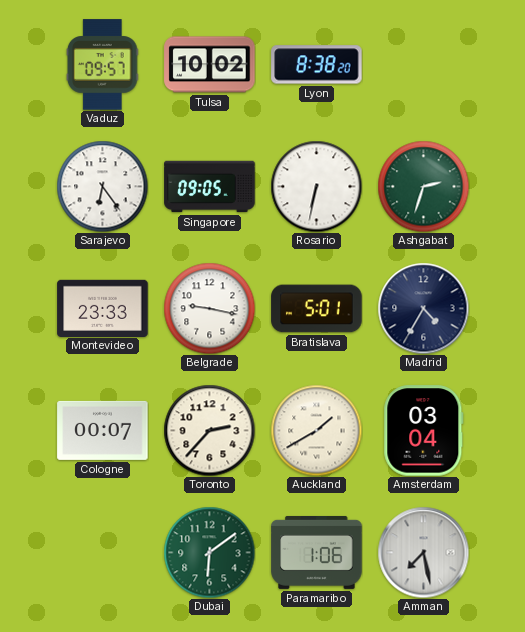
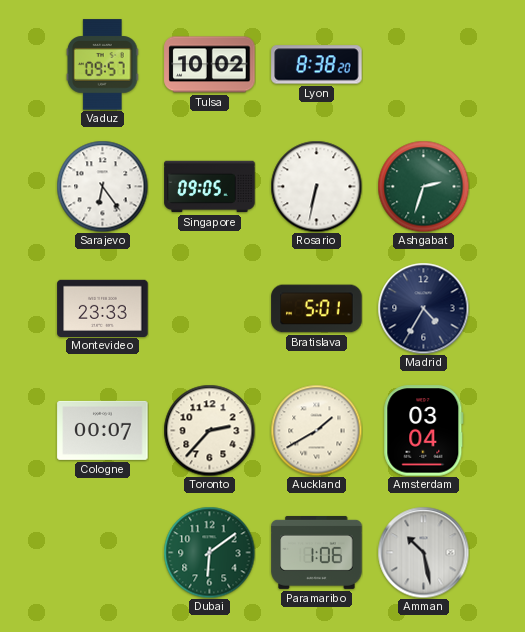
Belgrade: 9:17 -> none (209, 308)
Amman: 7:28 -> 10:28 (423, 552)
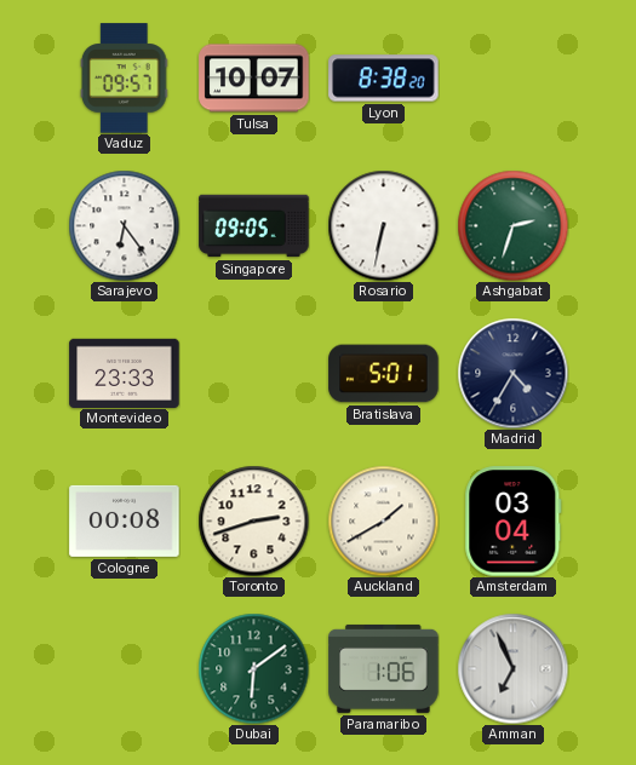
Tulsa: 10:02 -> 10:07 (254, 79)
Cologne: 00:07 -> 00:08 (125, 520)
Toronto: 2:37 -> 2:42 (253, 520)
Amman: 10:28 -> 6:56 (512, 668)
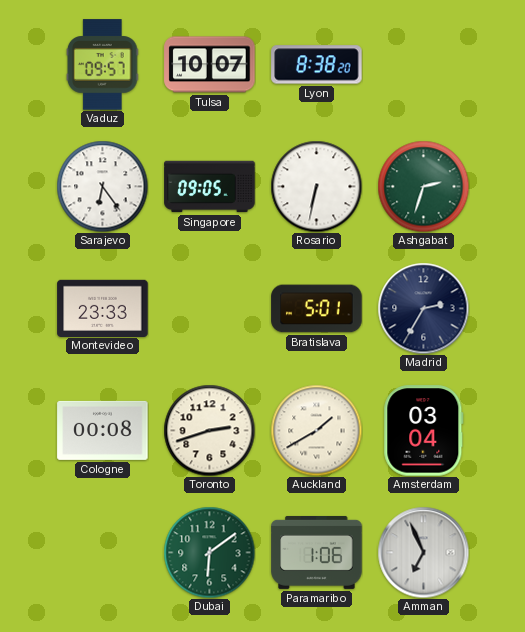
Madrid: 4:35 -> 2:35 (423, 308)
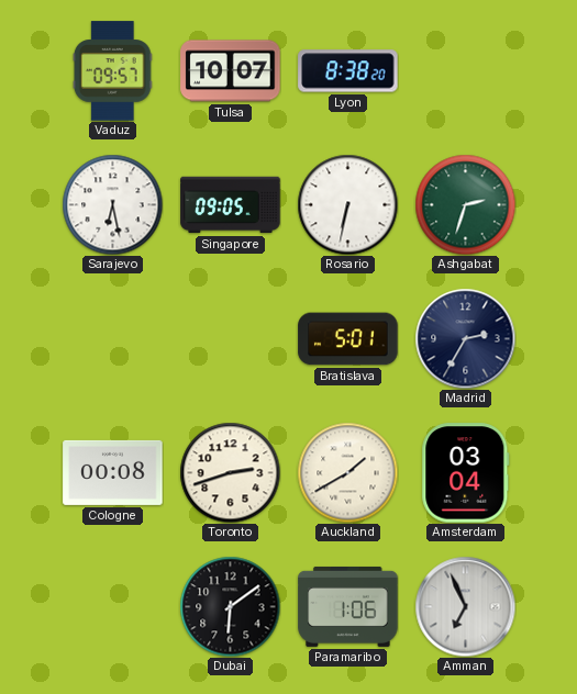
Sarajevo: 6:24 -> 6:28 (112, 204)
Montevideo: 23:33 -> none (103, 308)
Dubai dial: green -> black (230, 606)
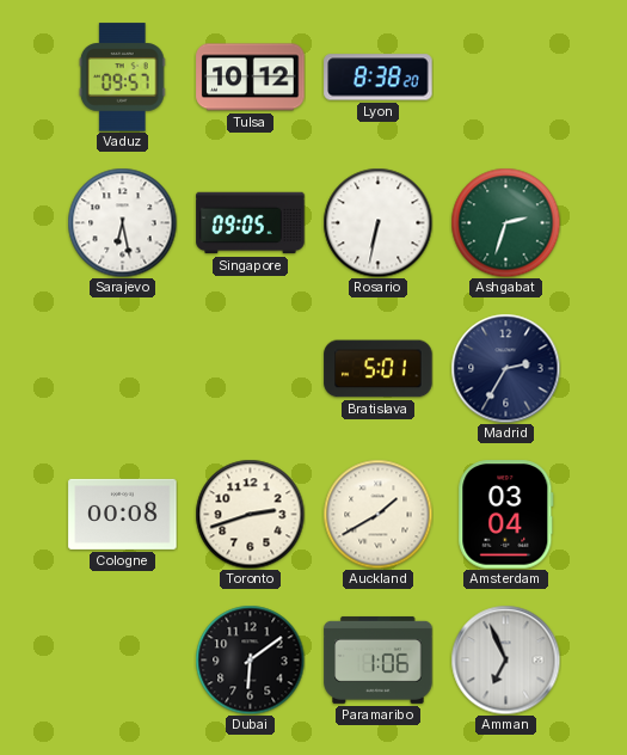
Tulsa: 10:07 -> 10:12 (251, 78)
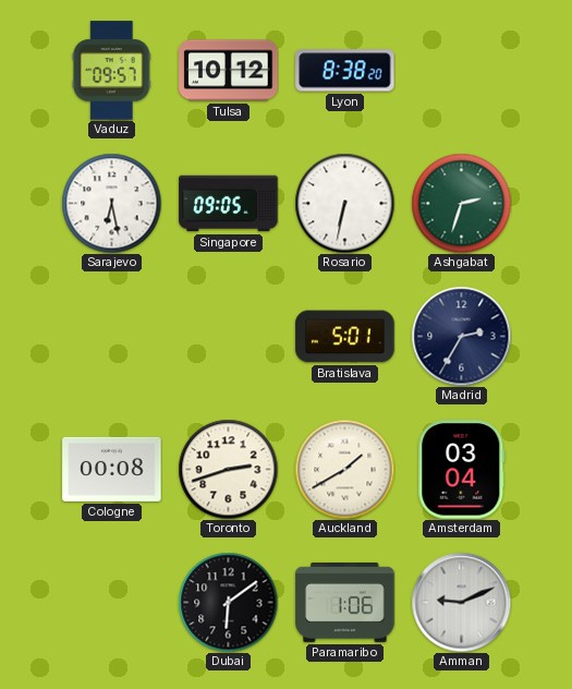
Amman: 6:56 -> 9:11 (461, 602)
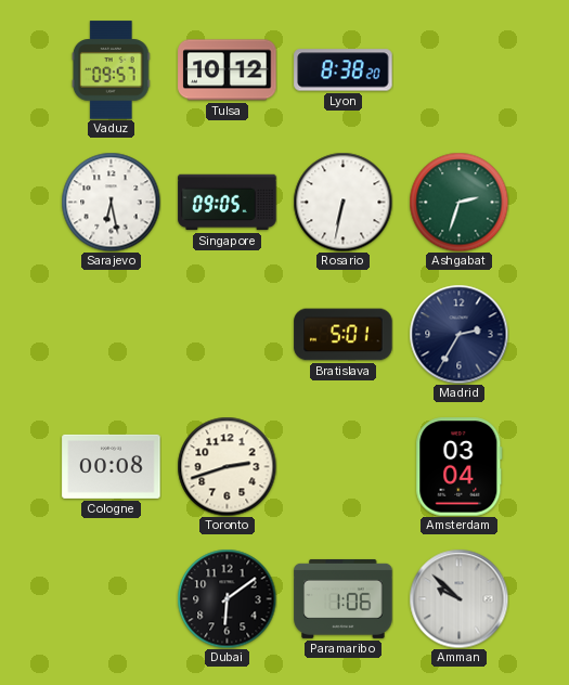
Auckland: 1:40 -> none (344, 469)
Amman: 9:11 -> 9:52 (458, 598)
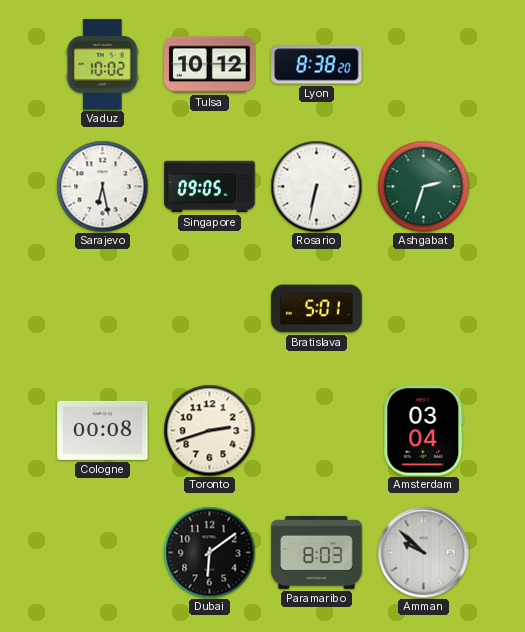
Vaduz: 09:57 -> 10:02 (102, 65)
Madrid: 2:35 -> none (458, 334)
Paramaribo: 1:06 -> 8:03 (317, 552)
